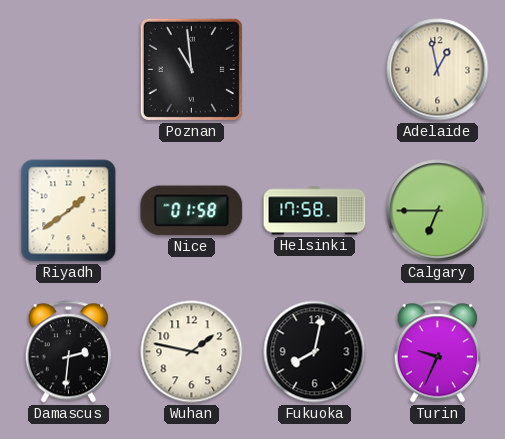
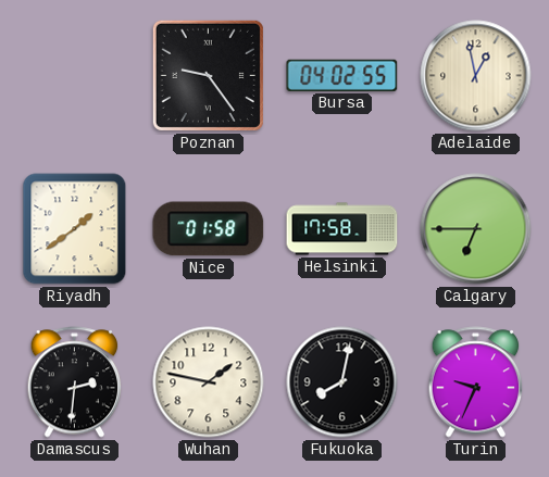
Poznan: 10:59 -> 9:24 (208, 75)
Bursa: none -> 04:02 (342, 75)
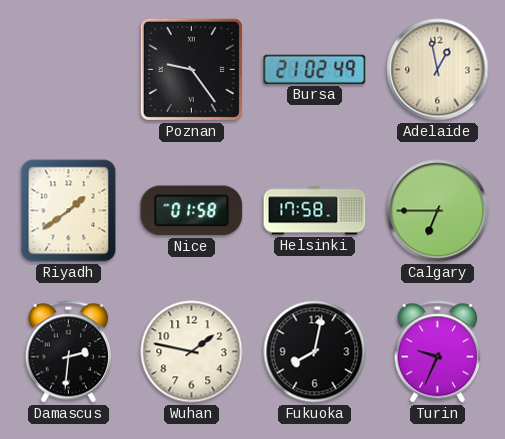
Bursa: 04:02 -> 21:02 (315, 69)
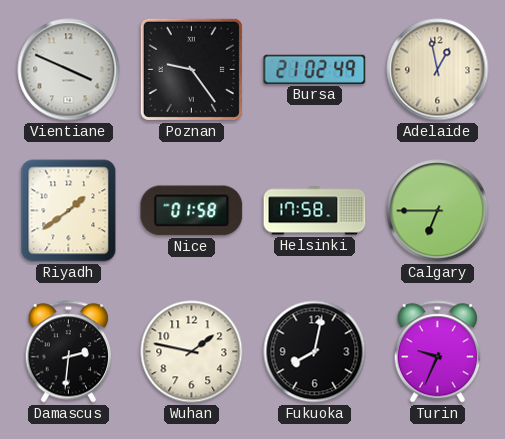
Vientiane: none -> 3:49 (69, 70)
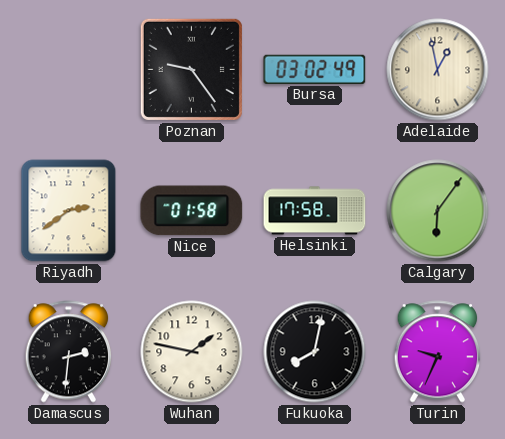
Vientiane: 3:49 -> none (69, 70)
Bursa: 21:02 -> 03:02 (315, 69)
Riyadh: 1:39 -> 2:39 (69, 211)
Calgary: 6:45 -> 6:06 (438, 211)
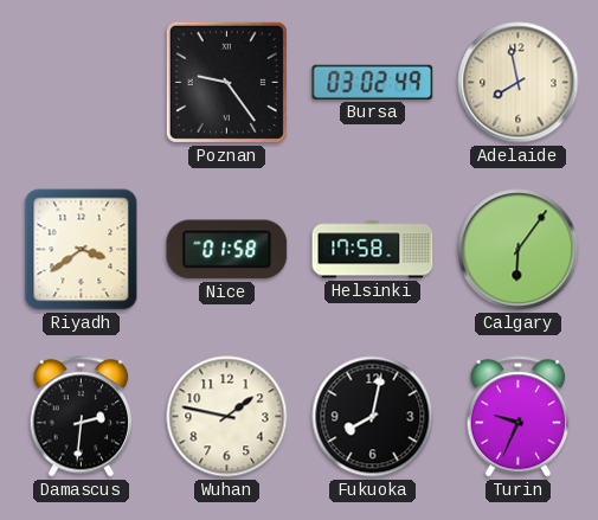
Adelaide: 12:58 -> 7:58 (519, 83)
Riyadh: 2:39 -> 3:39 (82, 250)
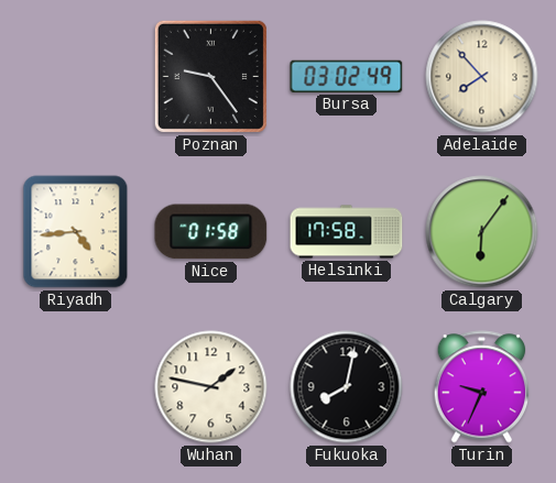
Adelaide: 7:58 -> 7:53 (482, 77)
Riyadh: 3:39 -> 4:44 (76, 232)
Damascus: 2:31 -> none (82, 417)
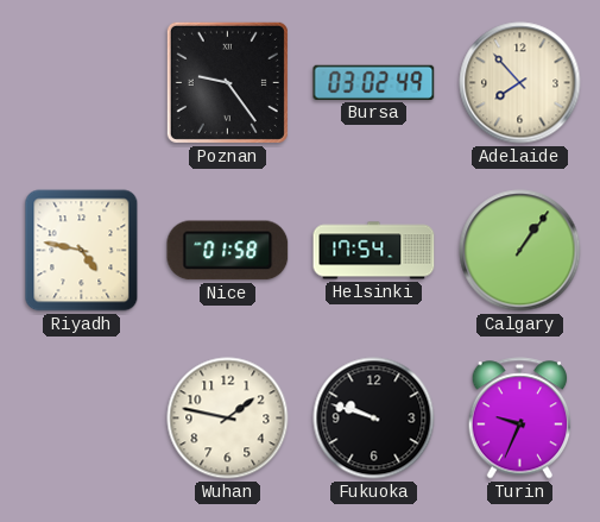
Riyadh: 4:44 -> 4:47 (82, 251)
Helsinki: 17:58 -> 17:54 (374, 251)
Calgary: 6:06 -> 1:06 (520, 251)
Fukuoka: 8:02 -> 9:48 (374, 419)
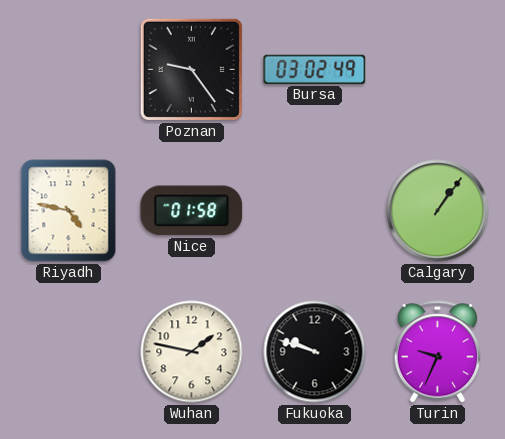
Adelaide: 7:53 -> none (520, 83)
Helsinki: 17:54 -> none (374, 251)
